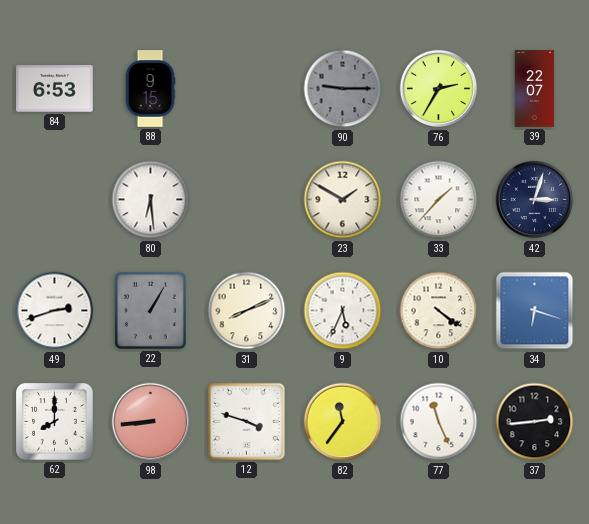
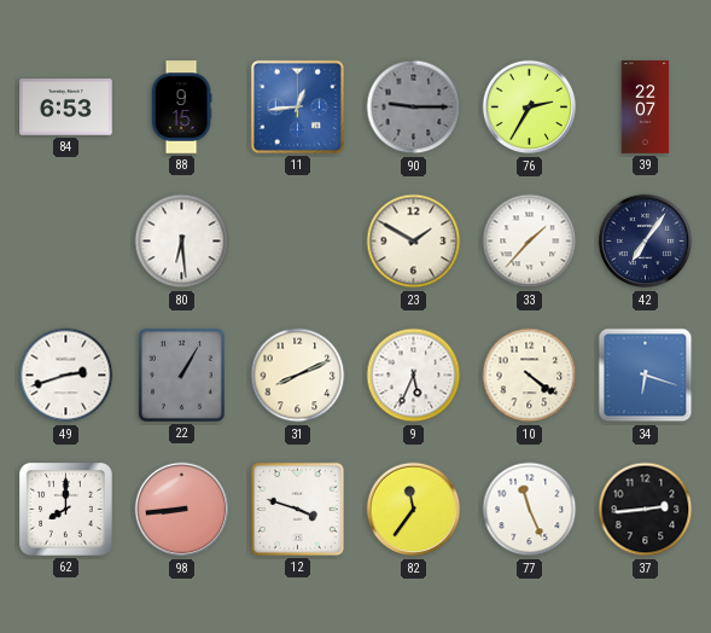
11: none -> 12:44 (297, 106)
42: 3:03 -> 7:06 (646, 242)
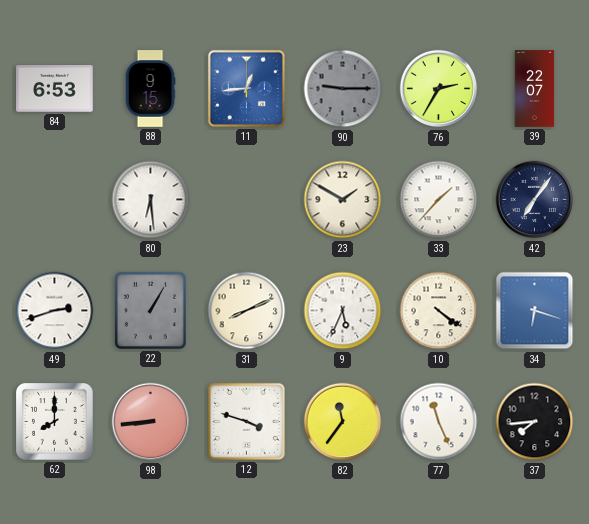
37: 2:44 -> 7:44 (535, 422)
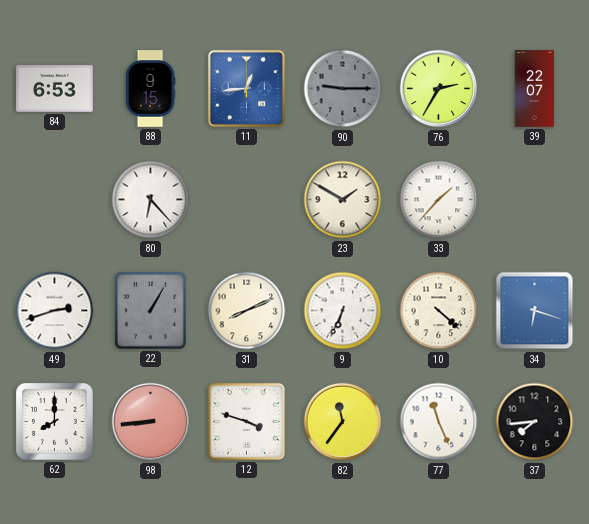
80: 6:29 -> 6:23 (151, 200)
42: 7:06 -> none (535, 200)
9: 5:34 -> 6:34 (343, 311)
10: 4:21 -> 4:22 (439, 311)
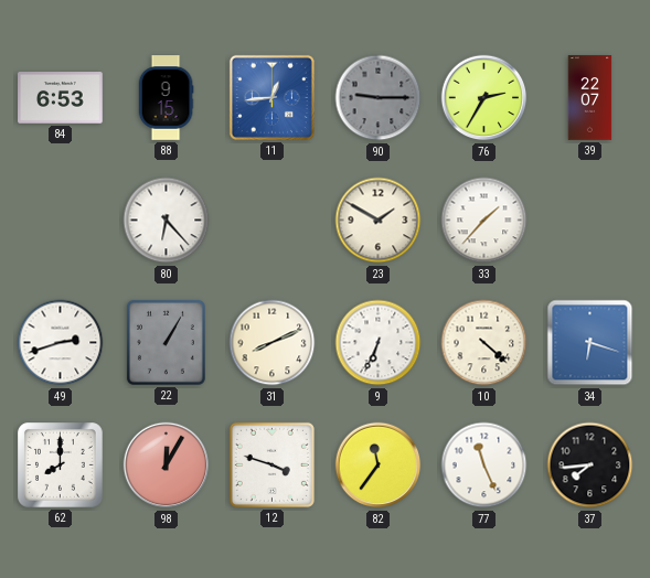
98: 8:44 -> 12:05 (167, 465)
